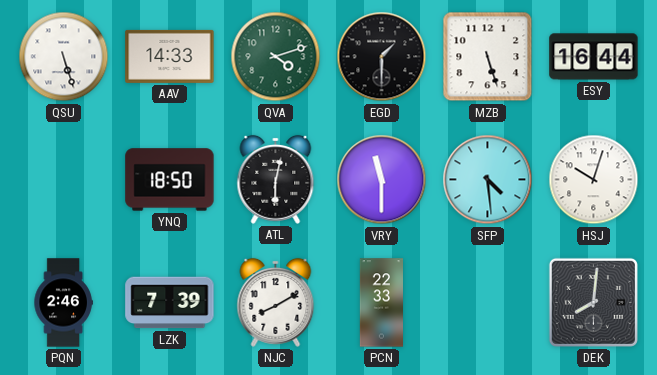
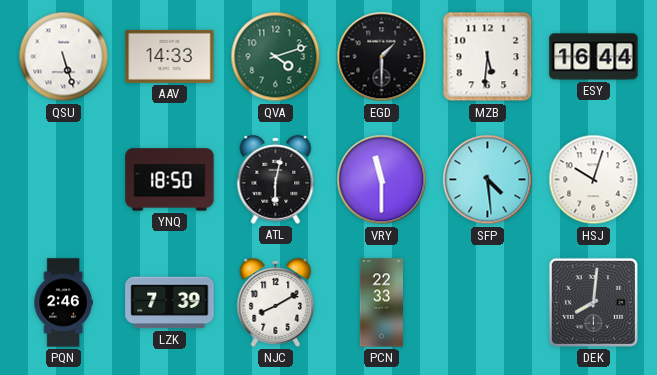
MZB: 5:27 -> 5:31 (488, 57)
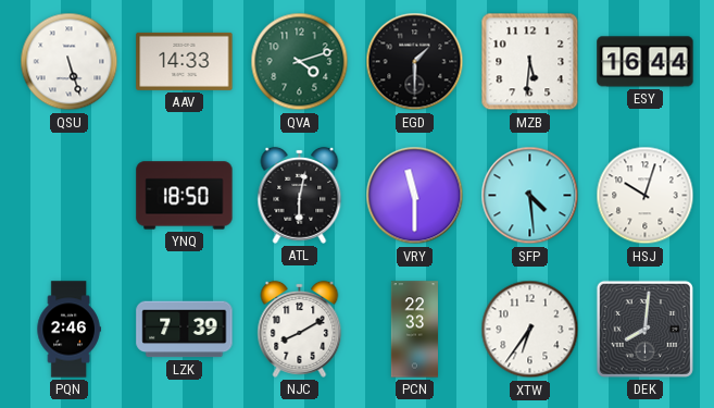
XTW: none -> 6:36 (530, 330)
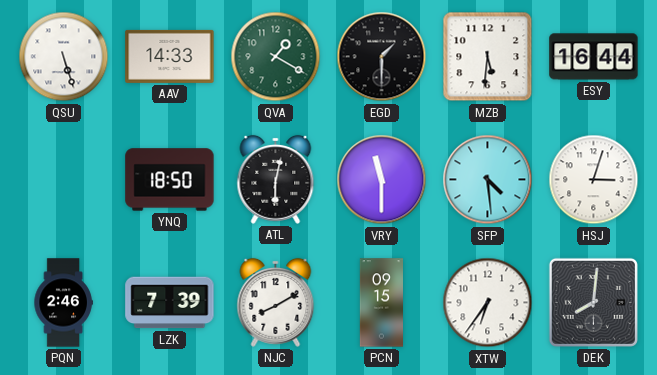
QVA: 4:12 -> 1:20 (276, 57)
HSJ: 10:03 -> 3:03 (594, 180)
PCN: 22:33 -> 09:15 (381, 303)
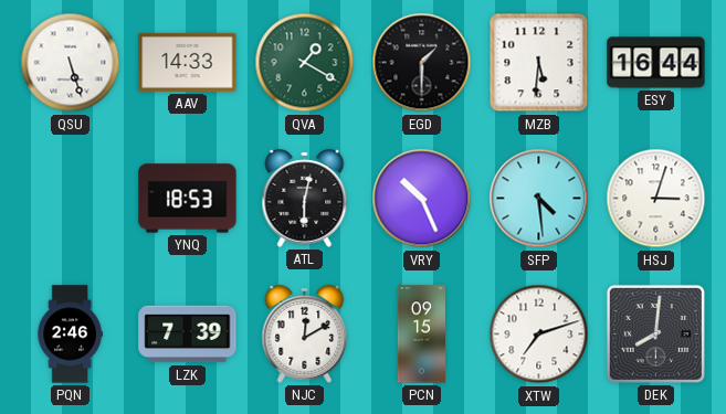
YNQ: 18:50 -> 18:53 (188, 199)
VRY: 11:30 -> 10:26 (422, 199)
NJC: 8:10 -> 12:10 (305, 333)
XTW: 6:36 -> 7:12 (539, 335)
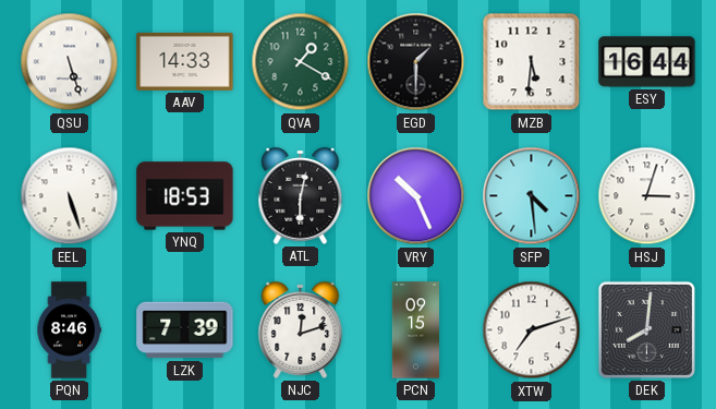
EEL: none -> 5:27 (70, 196)
PQN: 2:46 -> 8:46 (69, 330)
NJC: 12:10 -> 12:12 (301, 329)
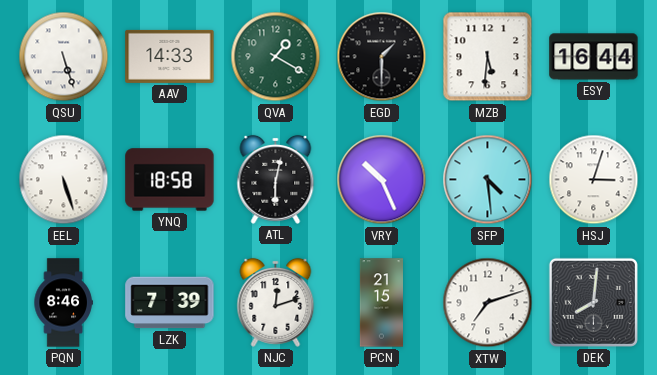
YNQ: 18:53 -> 18:58 (170, 180)
PCN: 09:15 -> 21:15 (381, 303)
